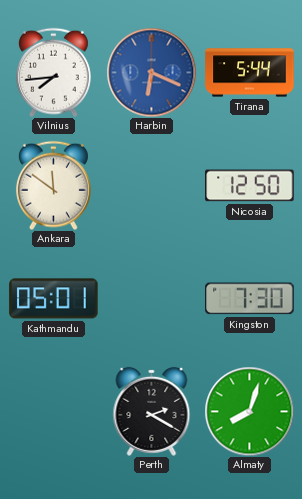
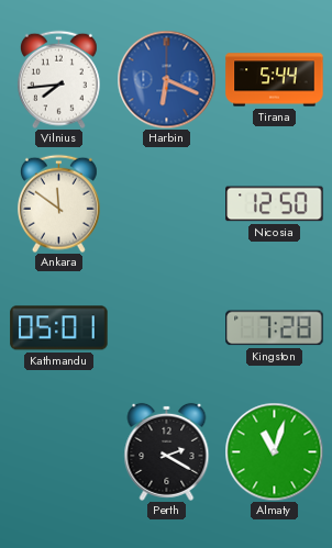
Kingston: 7:30 -> 7:28 (275, 328)
Almaty: 8:03 -> 11:03 (274, 451)
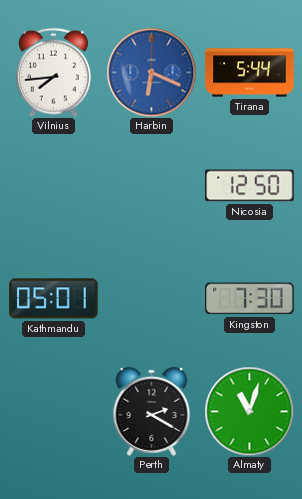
Ankara: 11:51 -> none (58, 203)
Kingston: 7:28 -> 7:30 (250, 299)
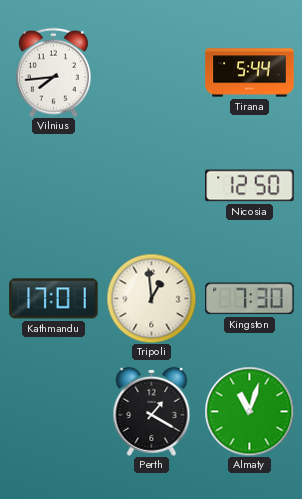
Harbin: 6:19 -> none (151, 72)
Kathmandu: 05:01 -> 17:01 (54, 299)
Tripoli: none -> 12:59 (151, 298)
Perth: 2:20 -> 1:20 (152, 411)
